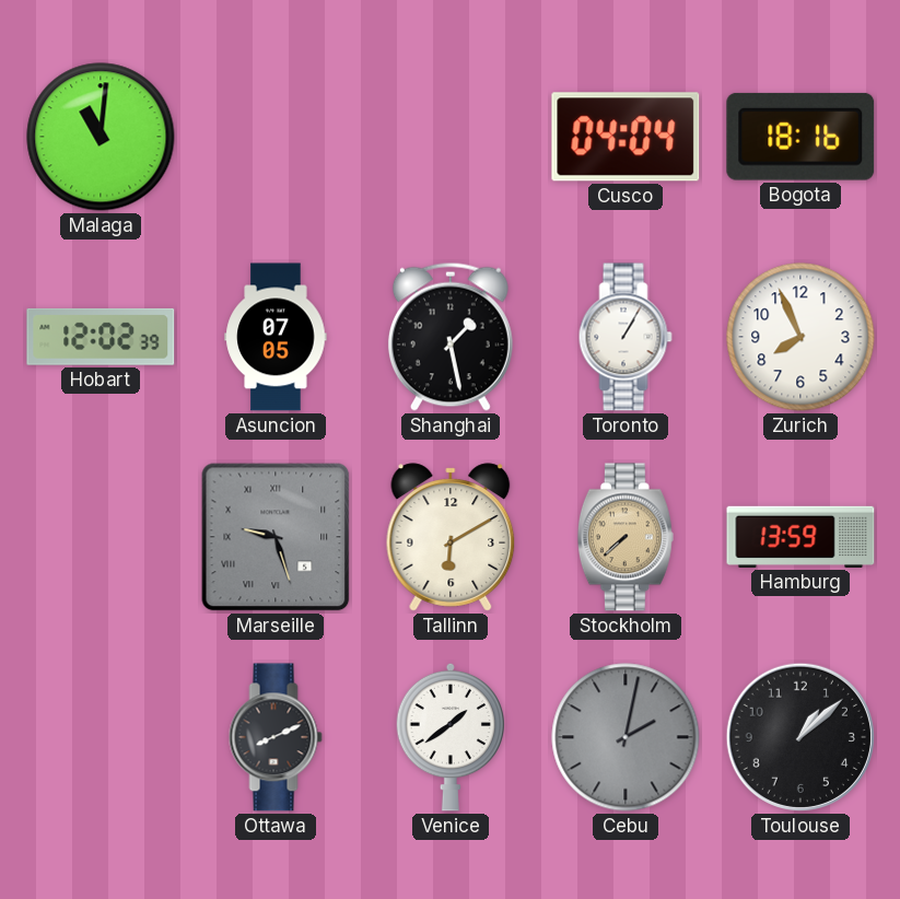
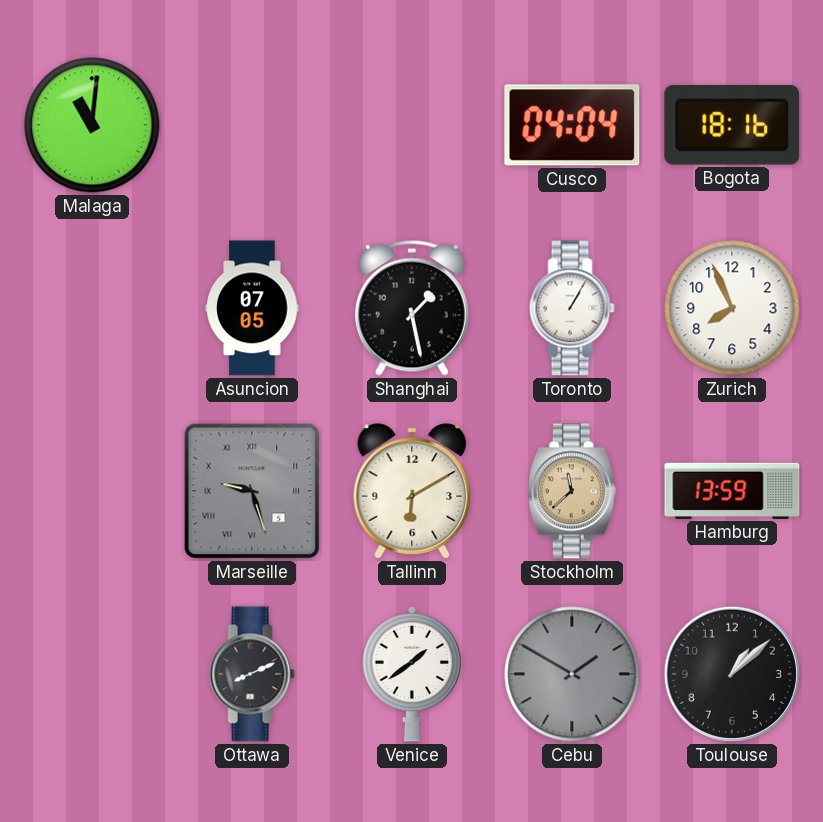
Hobart: 12:02 -> none (101, 337)
Stockholm: 7:38 -> 11:38 (572, 491)
Cebu: 2:02 -> 1:50 (572, 674)
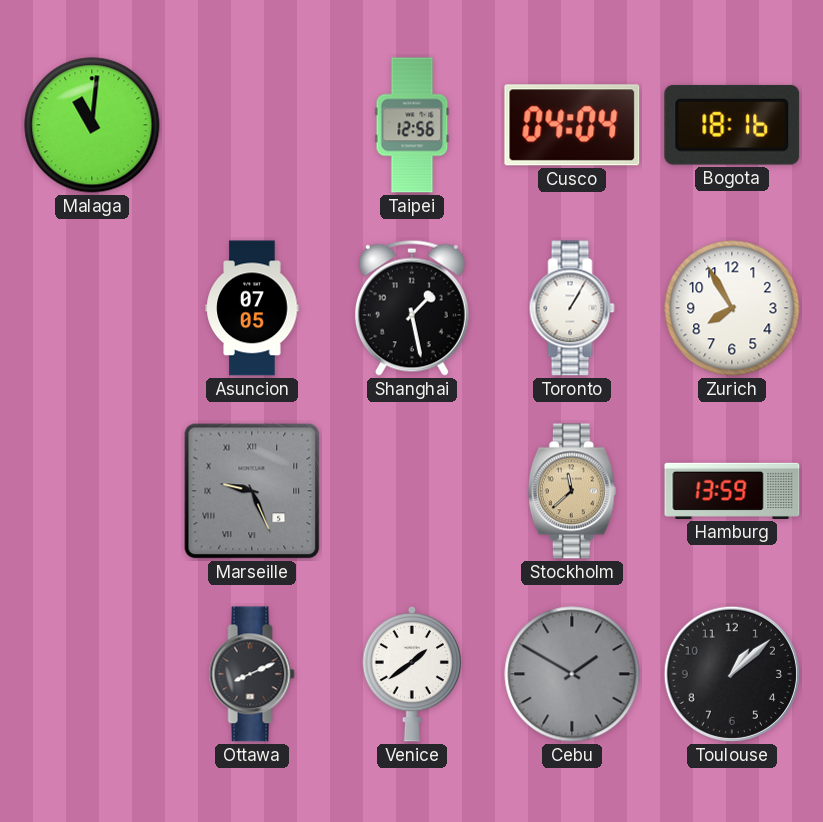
Taipei: none -> 12:56 (412, 125)
Zurich: 7:56 -> 7:55 (732, 308)
Marseille: 9:27 -> 9:26 (252, 491)
Tallinn: 6:10 -> none (412, 491)
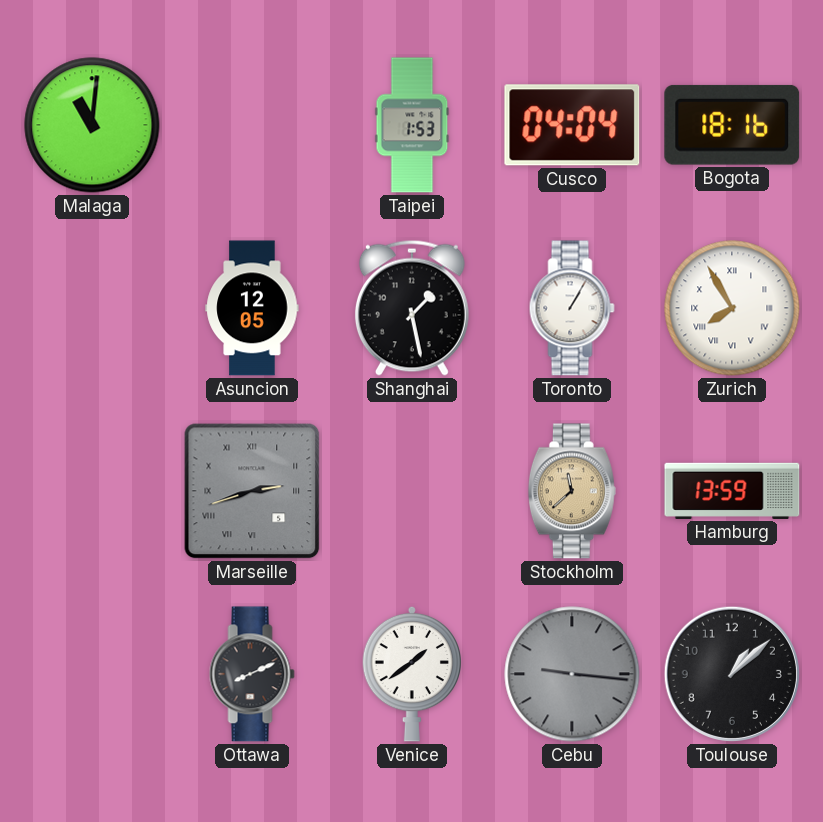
Taipei: 12:56 -> 1:53 (412, 125)
Asuncion: 07:05 -> 12:05 (252, 308)
Zurich numerals: Arabic -> Roman (732, 308)
Marseille: 9:26 -> 2:42 (252, 491)
Cebu: 1:50 -> 9:16 (572, 674)
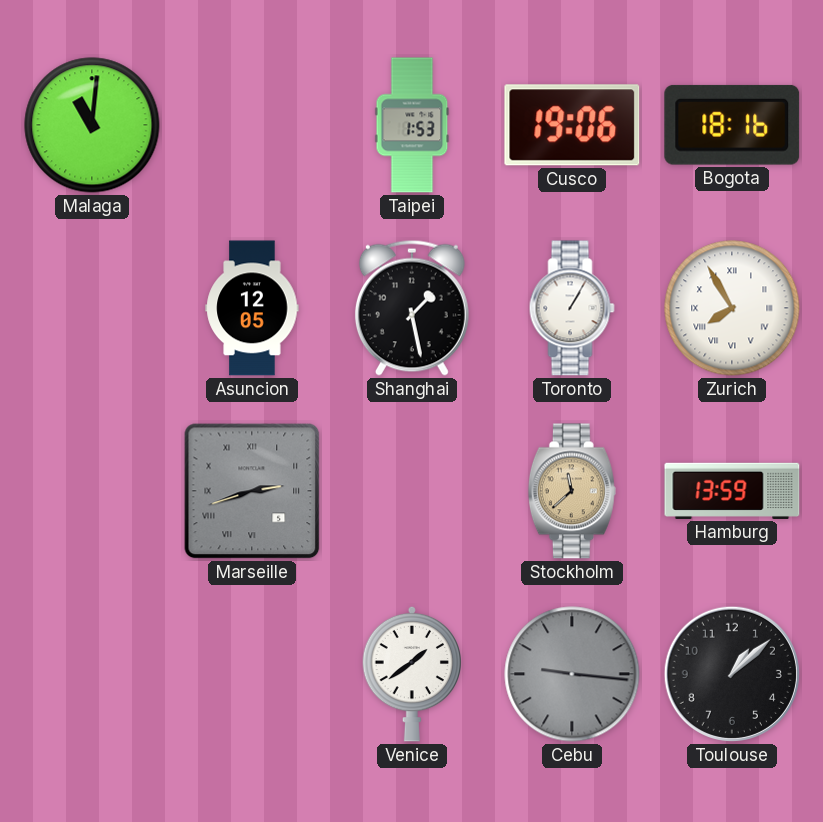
Cusco: 04:04 -> 19:06 (572, 125)
Ottawa: 8:11 -> none (252, 674)
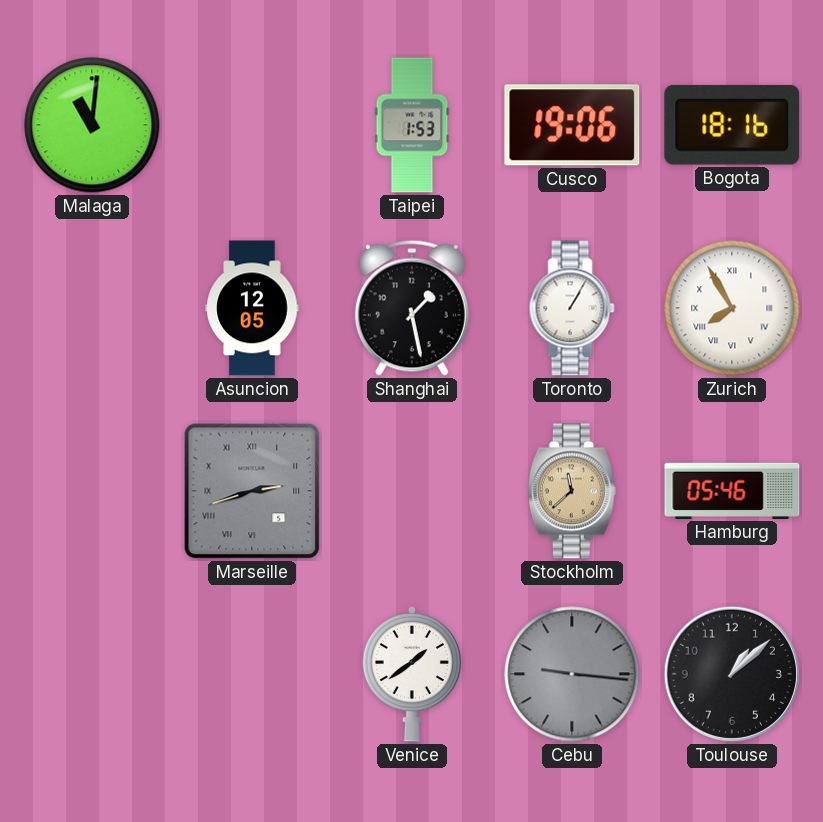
Hamburg: 13:59 -> 05:46 (732, 491)
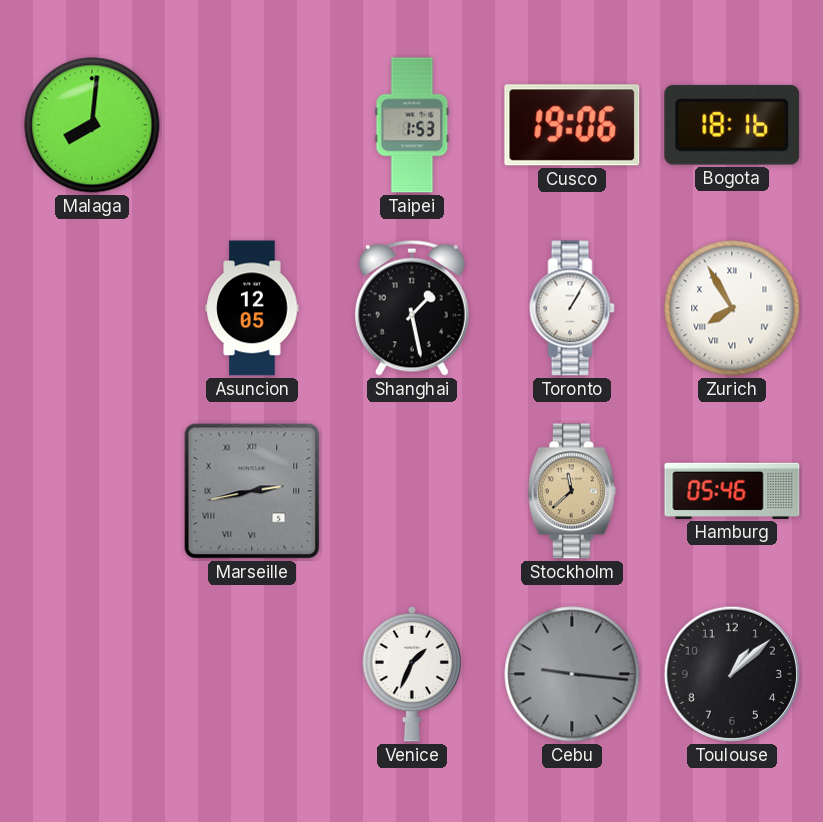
Malaga: 11:01 -> 8:01 (92, 125)
Marseille: 2:42 -> 2:43 (252, 491)
Venice: 1:39 -> 1:34 (412, 674)
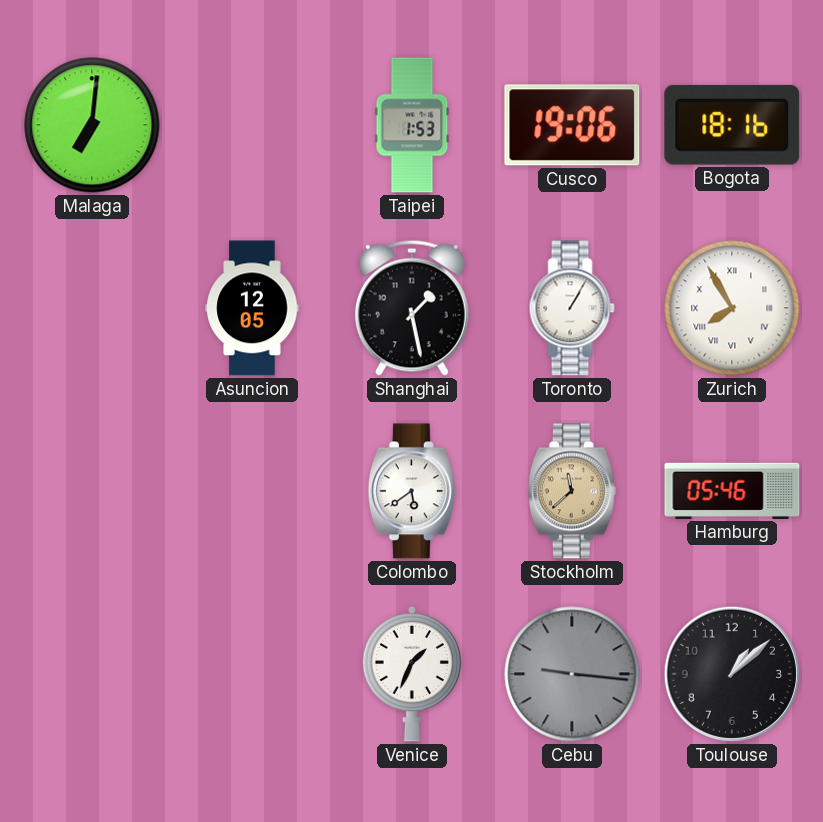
Malaga: 8:01 -> 7:01 (92, 125)
Marseille: 2:43 -> none (252, 491)
Colombo: none -> 5:39 (412, 491)
